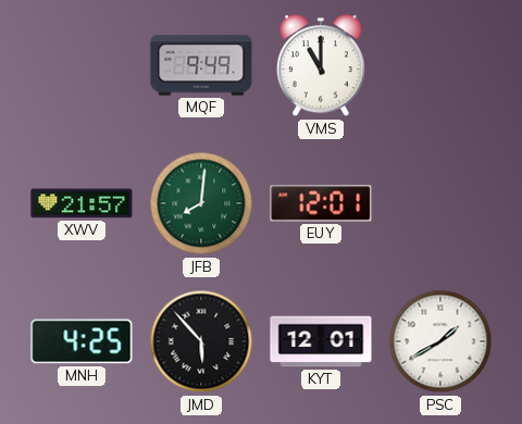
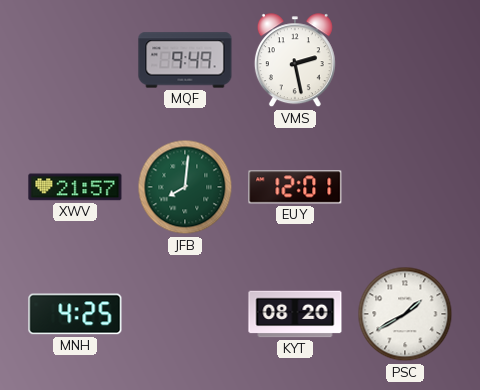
VMS: 11:00 -> 2:28 (295, 61)
JMD: 5:53 -> none (201, 341)
KYT: 12:01 -> 08:20 (295, 314)
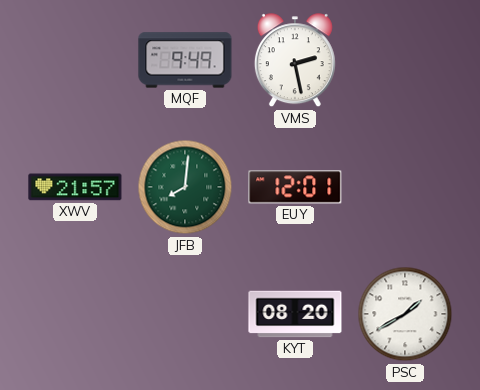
MNH: 4:25 -> none (75, 314)
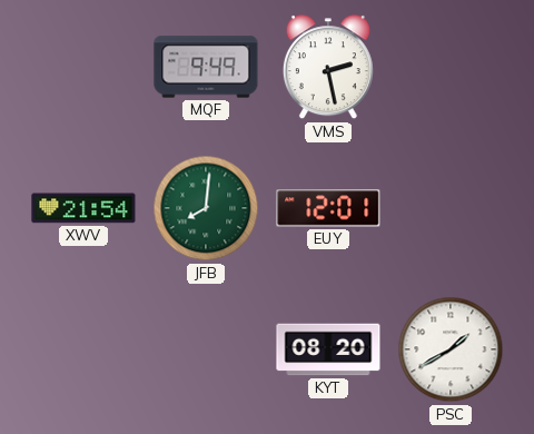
XWV: 21:57 -> 21:54 (83, 208)
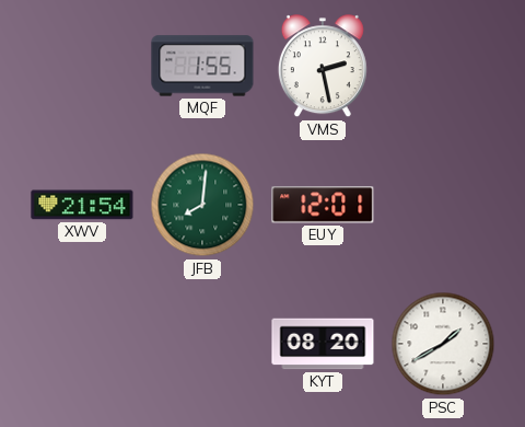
MQF: 9:49 -> 1:55 (202, 66)
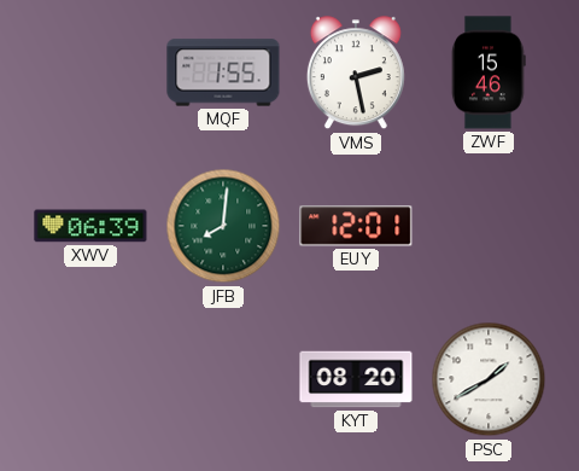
ZWF: none -> 15:46 (490, 72)
XWV: 21:54 -> 06:39 (90, 226)
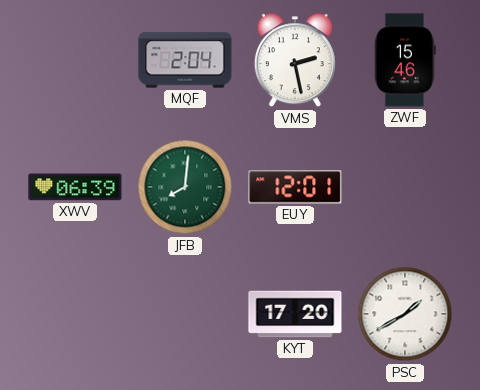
MQF: 1:55 -> 2:04 (185, 60)
KYT: 08:20 -> 17:20 (295, 314)
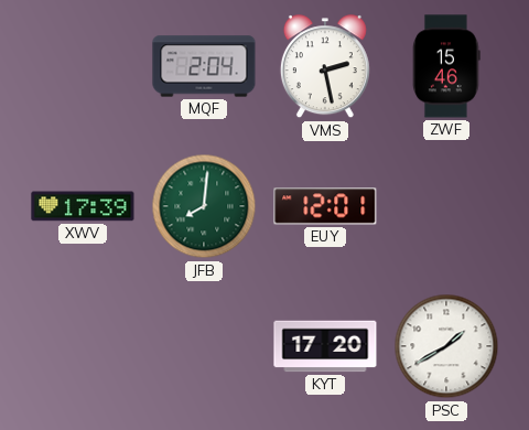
XWV: 06:39 -> 17:39 (83, 206)
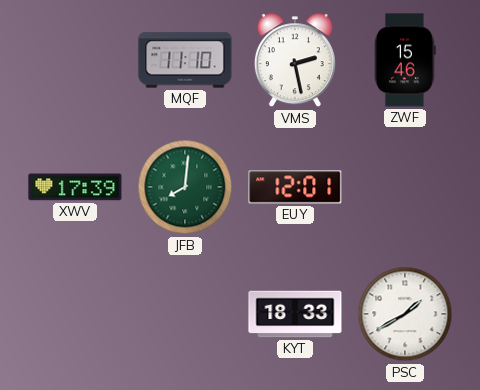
MQF: 2:04 -> 11:10 (185, 60)
KYT: 17:20 -> 18:33 (295, 314)
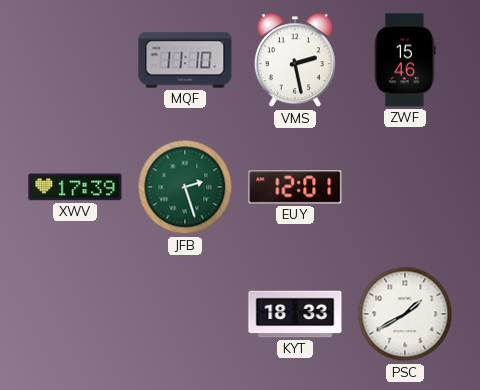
JFB: 8:01 -> 2:27 (185, 187)
